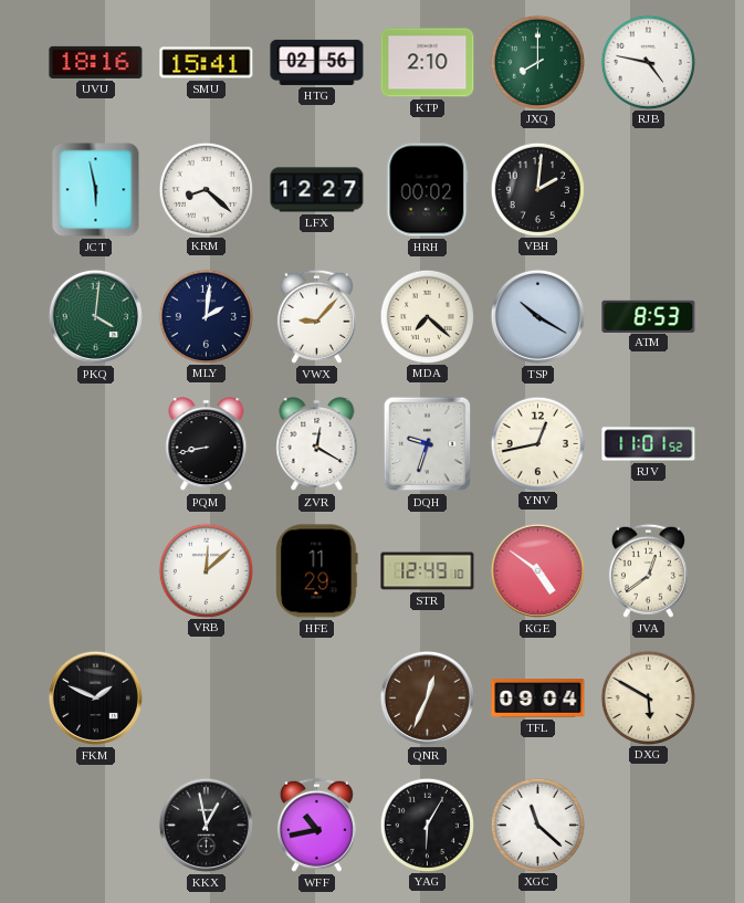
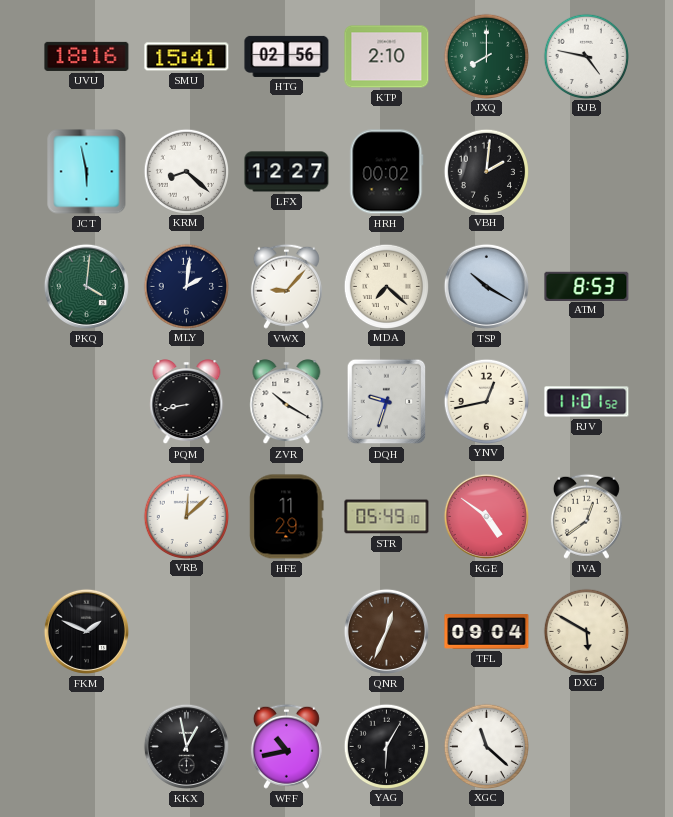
ZVR: 12:20 -> 10:20 (287, 402)
STR: 12:49 -> 05:49 (387, 517)
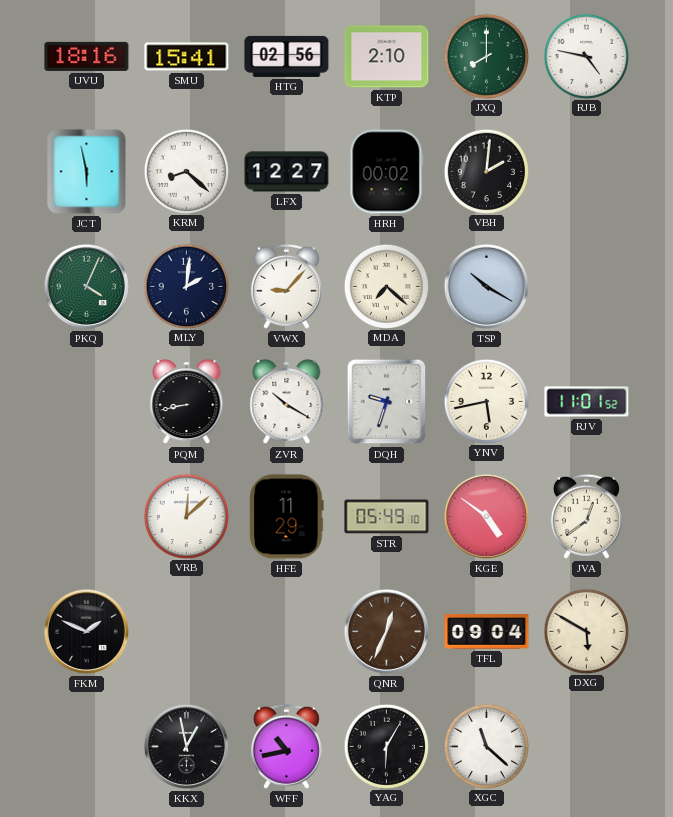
PKQ: 4:01 -> 4:04 (86, 286)
ATM: 8:53 -> none (587, 286)
YNV: 12:43 -> 5:43 (486, 401)
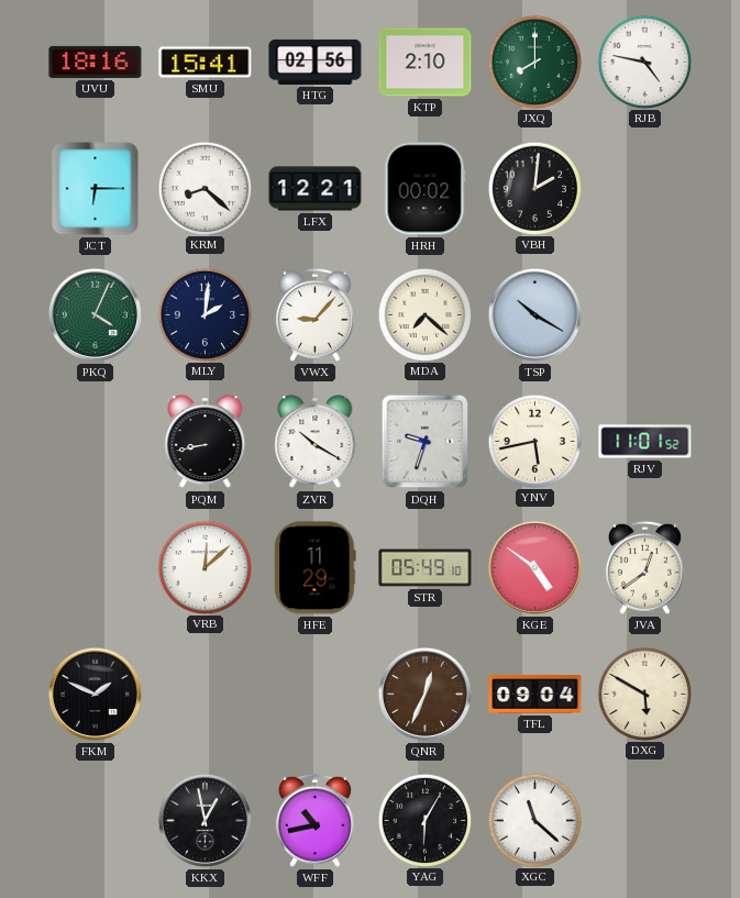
JCT: 5:58 -> 6:15 (96, 189)
LFX: 12:27 -> 12:21 (316, 189)
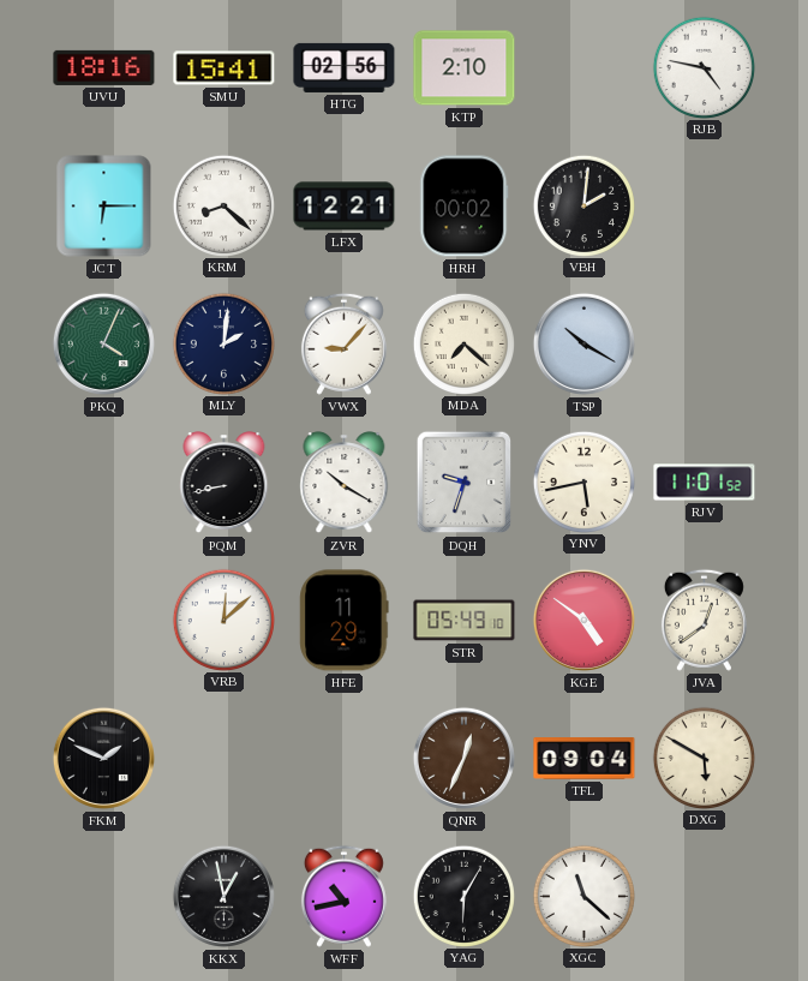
JXQ: 8:00 -> none (534, 62)
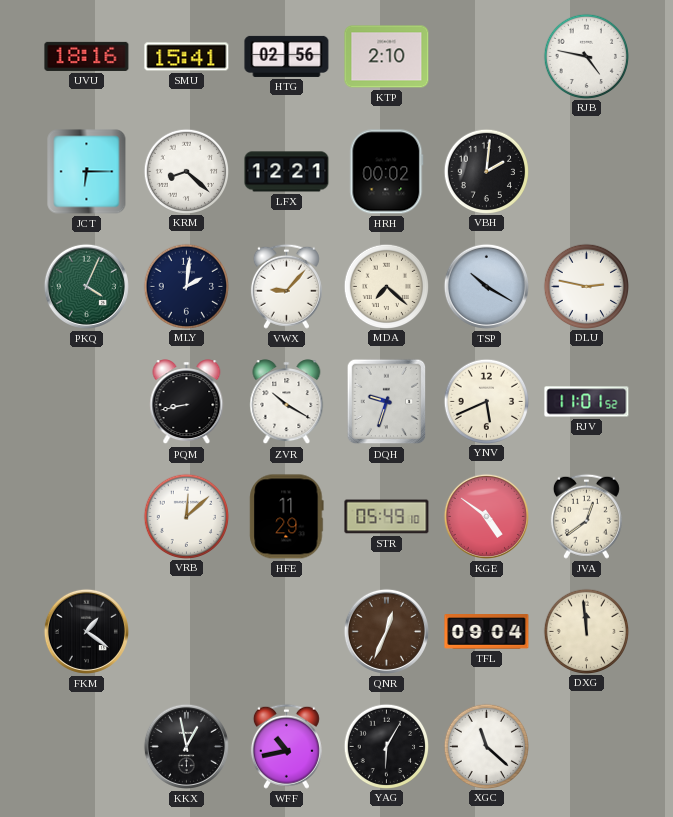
DLU: none -> 2:47 (586, 286)
YNV: 5:43 -> 5:41 (486, 401)
FKM: 1:49 -> 1:21 (86, 631)
DXG: 5:50 -> 11:59 (586, 631)
